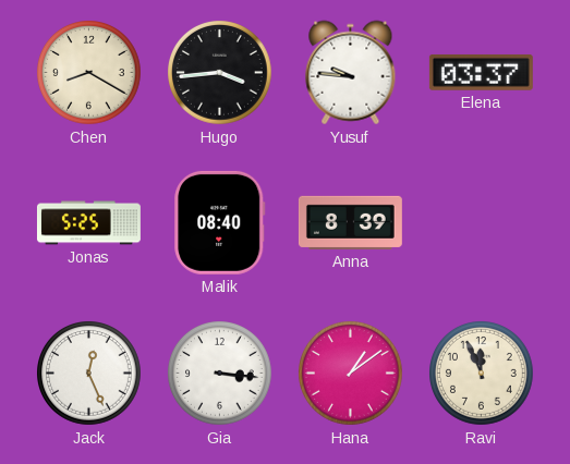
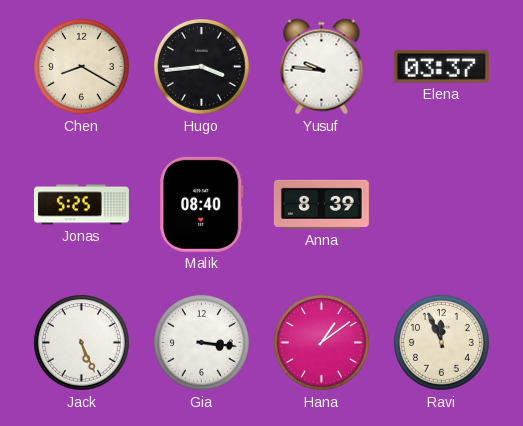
Jack: 12:26 -> 5:26 (82, 343)
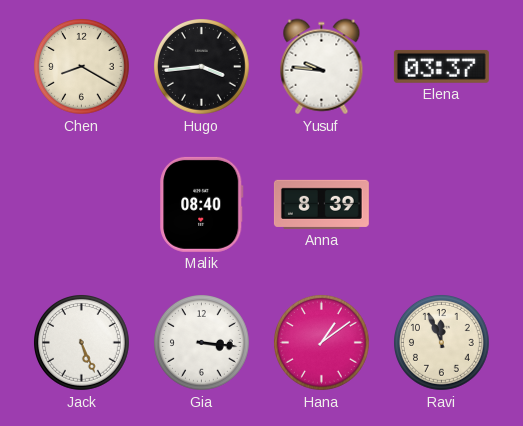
Jonas: 5:25 -> none (81, 205)
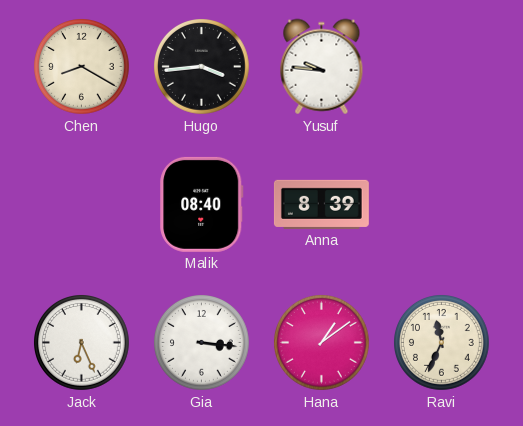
Elena: 03:37 -> none (441, 66)
Jack: 5:26 -> 6:26 (82, 343)
Ravi: 11:56 -> 11:34 (442, 343)
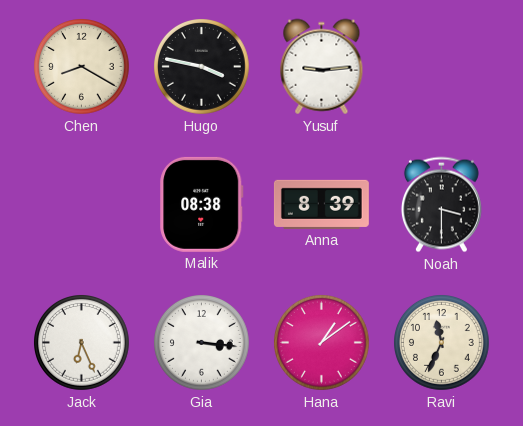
Hugo: 3:44 -> 3:47 (202, 67)
Yusuf: 9:46 -> 9:14 (322, 67)
Malik: 08:40 -> 08:38 (202, 204)
Noah: none -> 3:30 (441, 205)
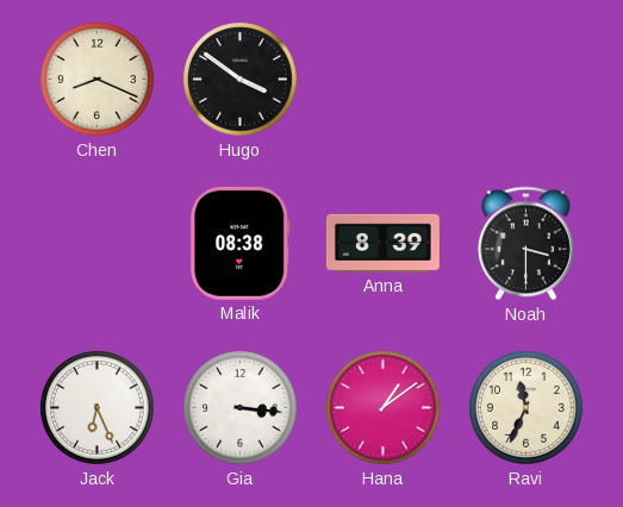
Chen: 8:20 -> 8:19 (98, 80)
Hugo: 3:47 -> 3:51 (241, 80)
Yusuf: 9:14 -> none (322, 67)
